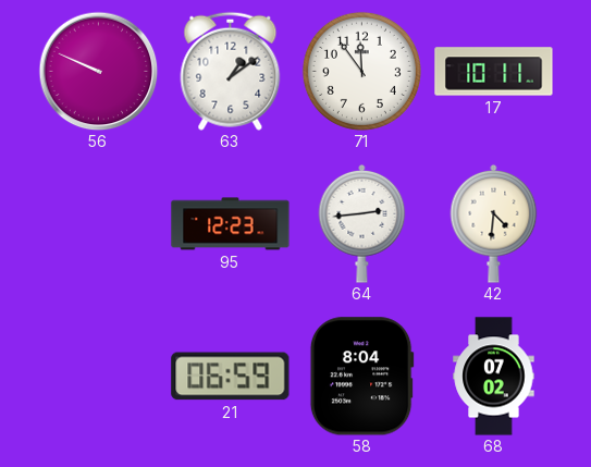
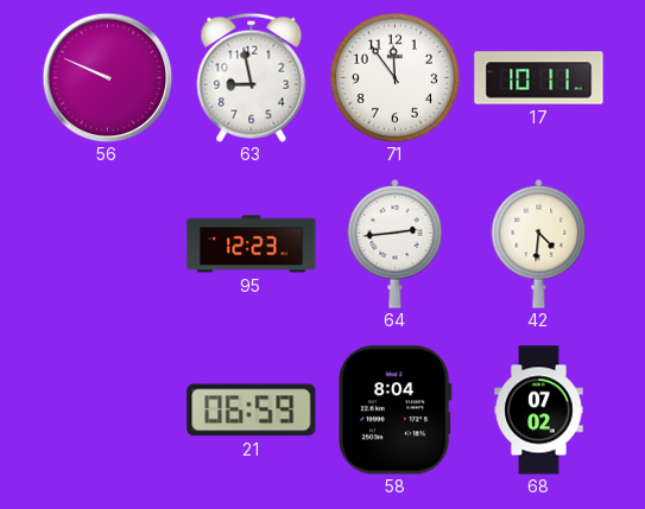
63: 1:09 -> 8:58 (252, 77)
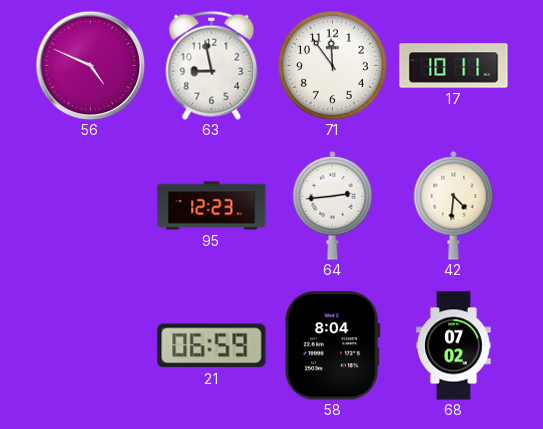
56: 9:49 -> 4:49 (90, 65)
